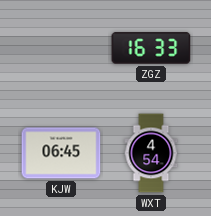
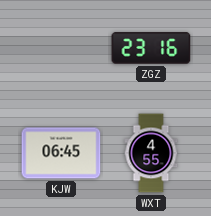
ZGZ: 16:33 -> 23:16 (151, 48)
WXT: 4:54 -> 4:55 (151, 153)
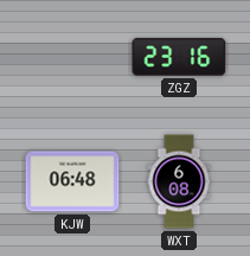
KJW: 06:45 -> 06:48 (72, 181)
WXT: 4:55 -> 6:08 (179, 181)
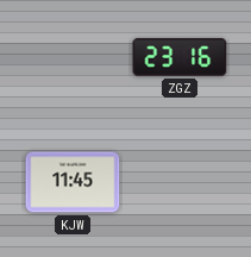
KJW: 06:48 -> 11:45 (73, 182)
WXT: 6:08 -> none (179, 181)
